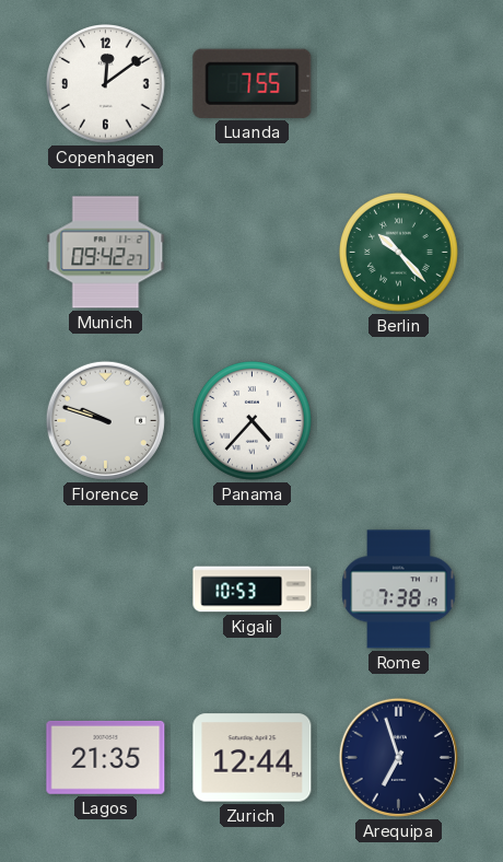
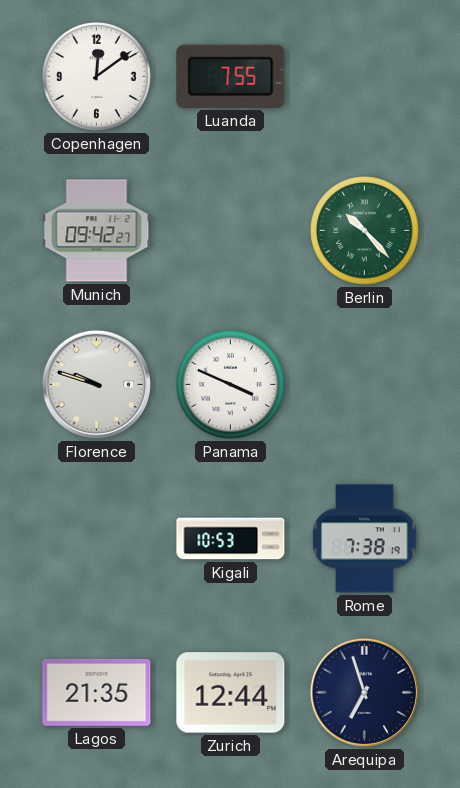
Panama: 4:37 -> 3:49 (231, 385)
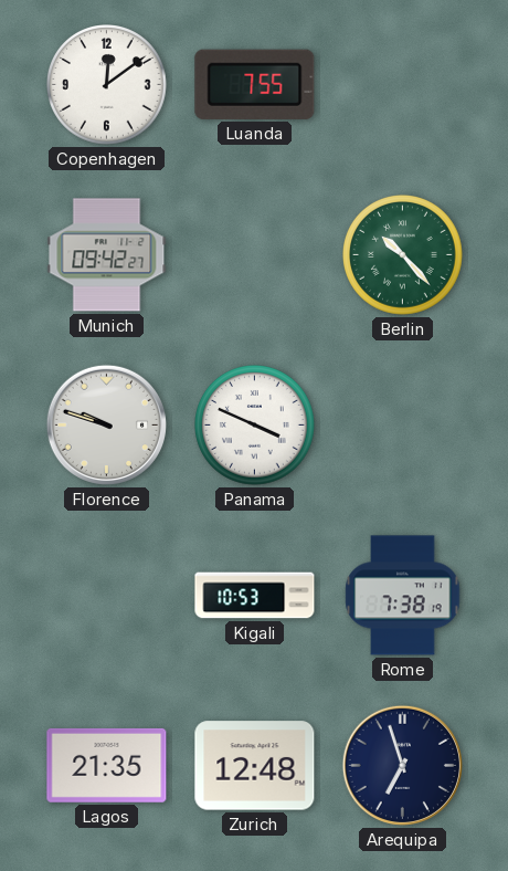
Zurich: 12:44 -> 12:48 (255, 766)
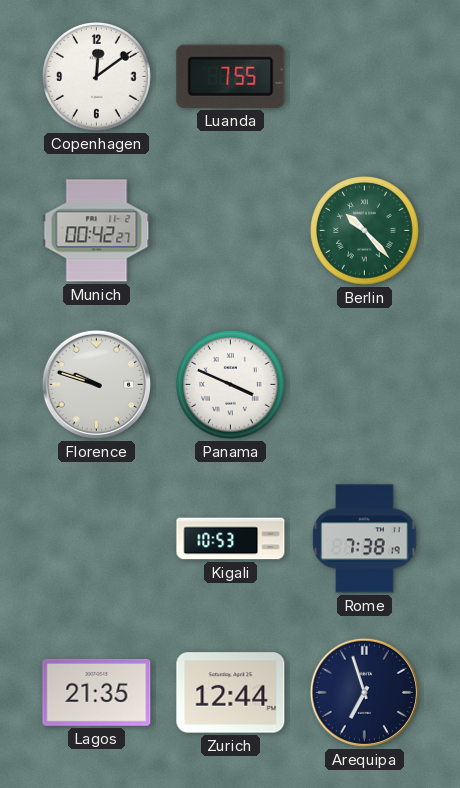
Munich: 09:42 -> 00:42 (97, 231)
Zurich: 12:48 -> 12:44 (231, 693)
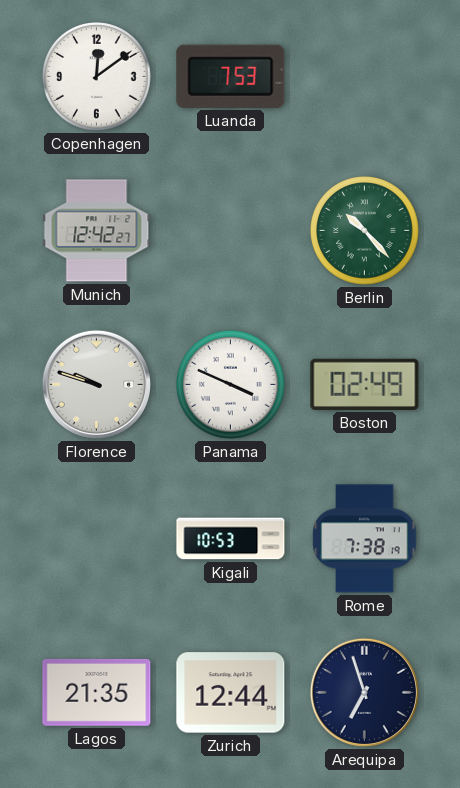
Luanda: 7:55 -> 7:53 (231, 76)
Munich: 00:42 -> 12:42 (97, 231)
Boston: none -> 02:49 (365, 384)
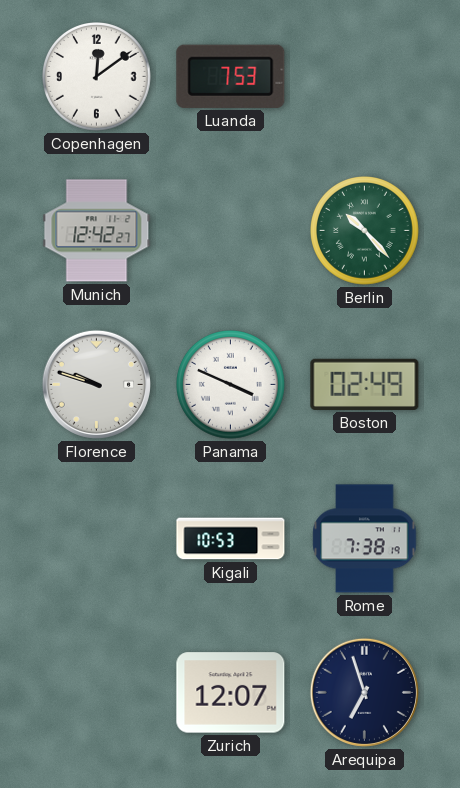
Lagos: 21:35 -> none (97, 692)
Zurich: 12:44 -> 12:07 (231, 693)
